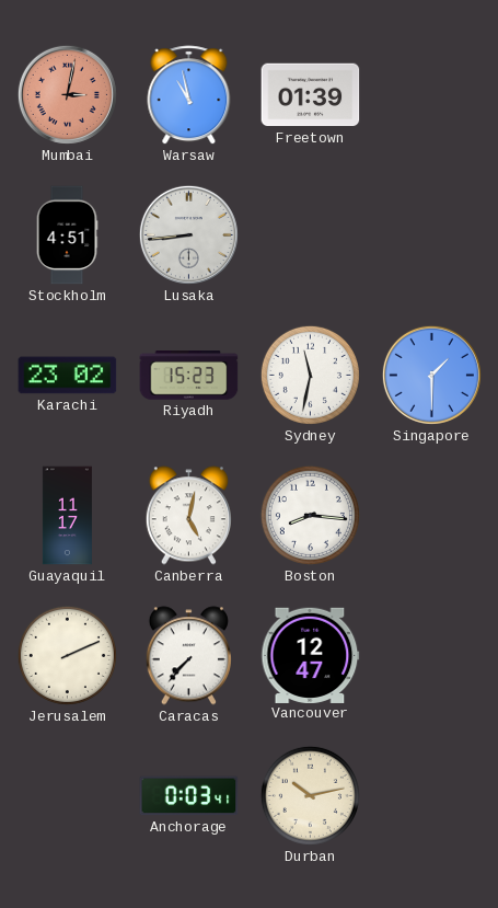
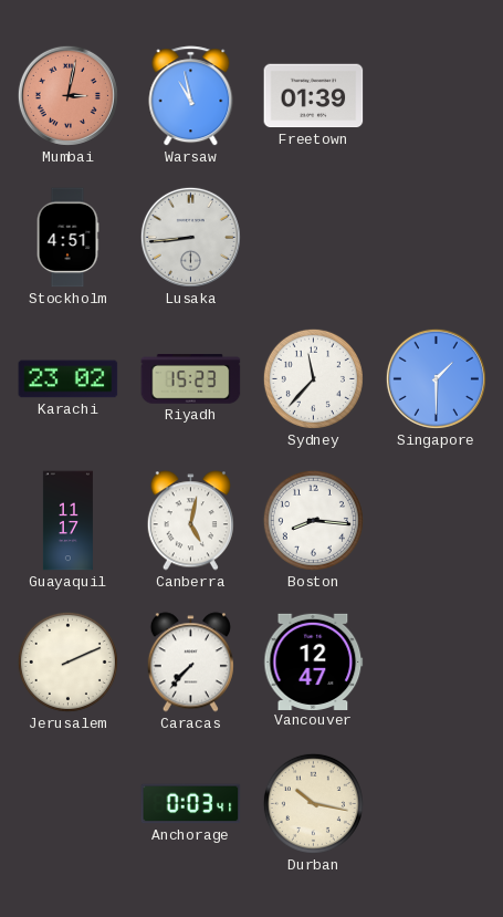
Sydney: 11:32 -> 11:37 (313, 378)
Durban: 10:13 -> 10:17 (313, 803)
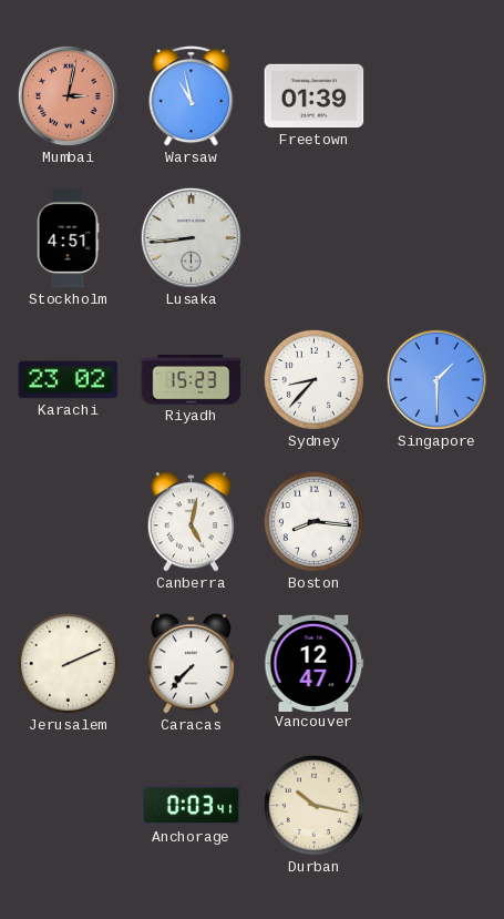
Sydney: 11:37 -> 8:37 (313, 379)
Guayaquil: 11:17 -> none (67, 521)
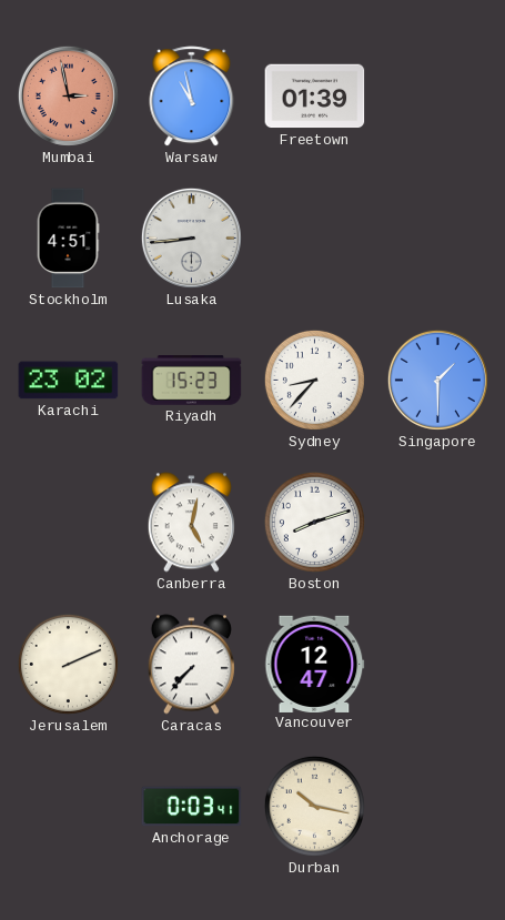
Mumbai: 3:02 -> 2:58 (68, 95)
Boston: 8:16 -> 8:12 (314, 522)
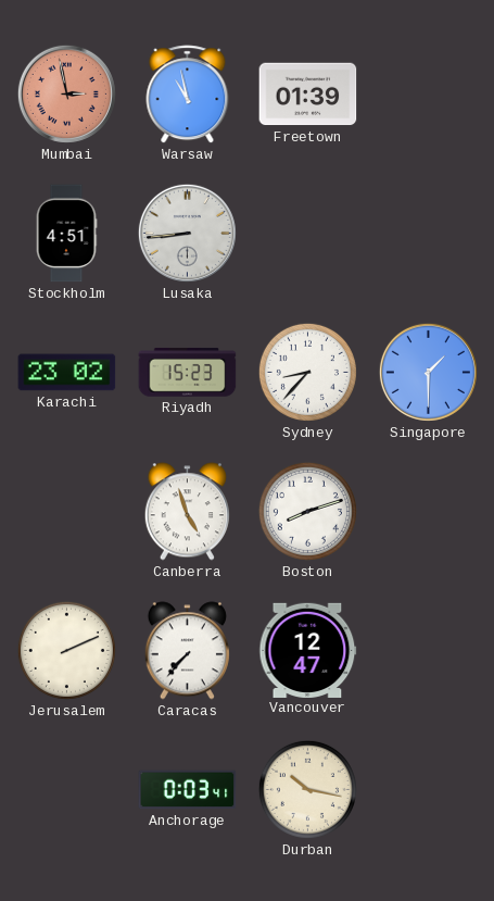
Canberra: 5:02 -> 4:57 (187, 512)
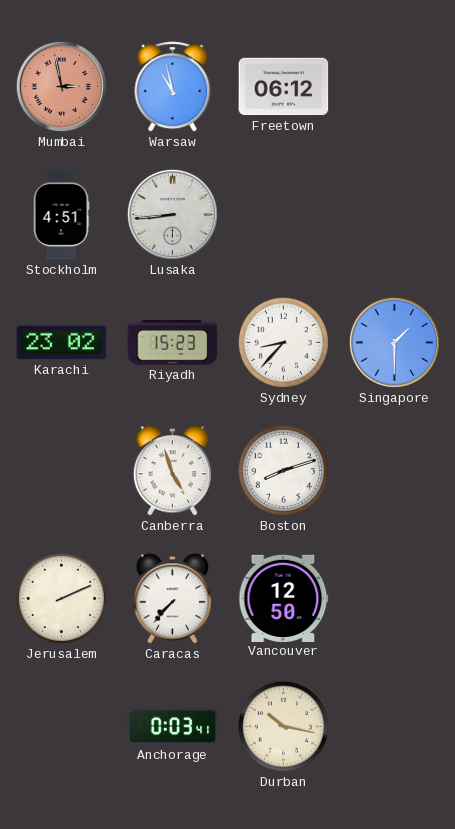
Freetown: 01:39 -> 06:12 (284, 87)
Vancouver: 12:47 -> 12:50 (284, 598)
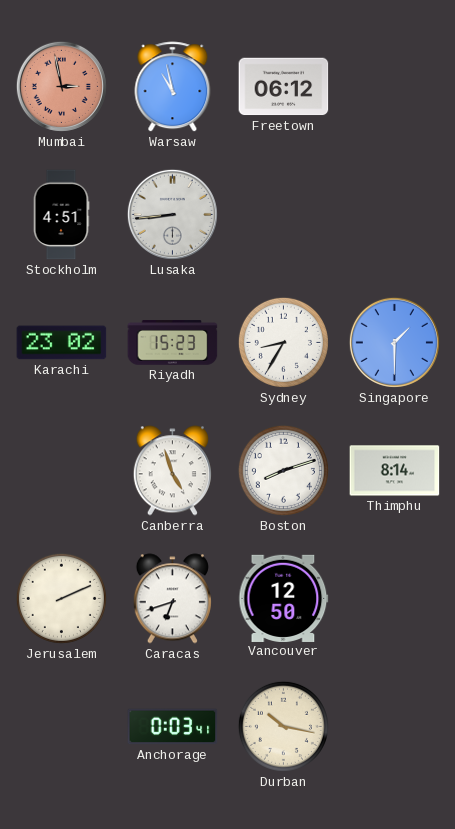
Sydney: 8:37 -> 8:35 (283, 342)
Thimphu: none -> 8:14 (395, 471)
Caracas: 7:37 -> 6:42 (172, 599)
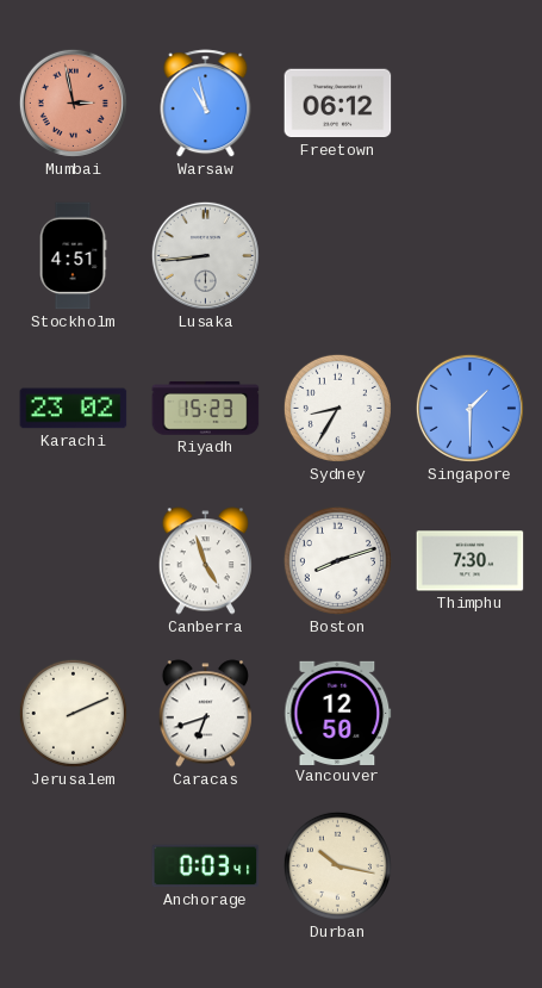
Thimphu: 8:14 -> 7:30 (471, 561)
